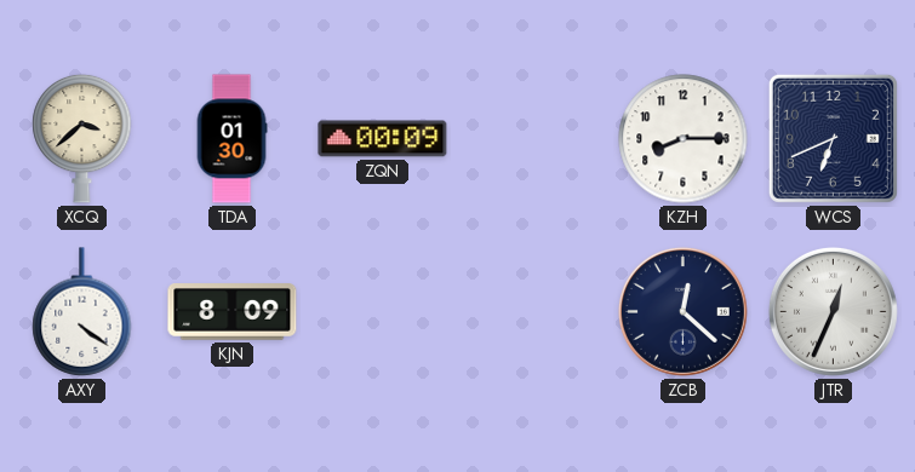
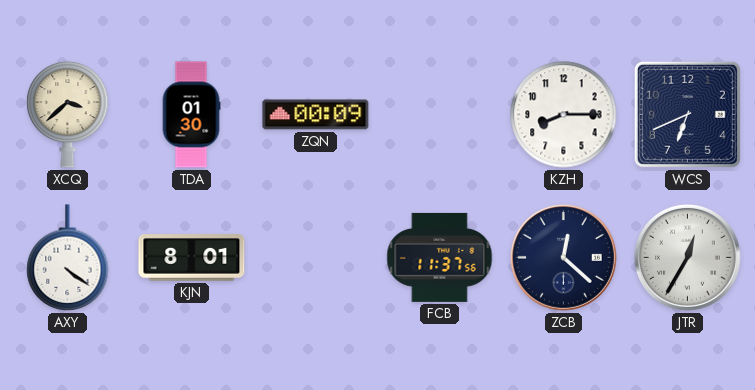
KJN: 8:09 -> 8:01 (192, 258)
FCB: none -> 11:37 (440, 257)
JTR: 12:34 -> 12:35 (687, 257)
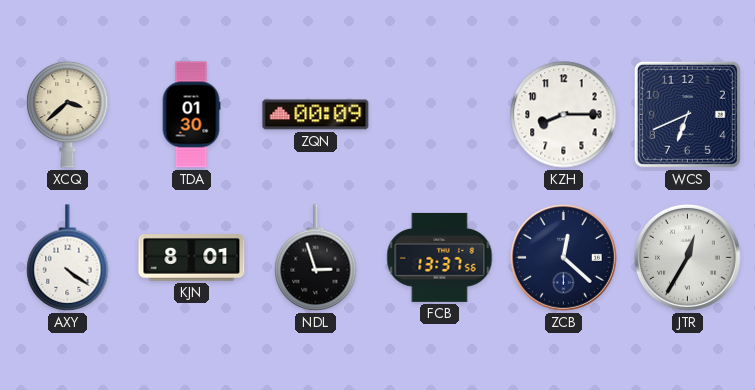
NDL: none -> 2:57 (316, 258)
FCB: 11:37 -> 13:37 (440, 257)
